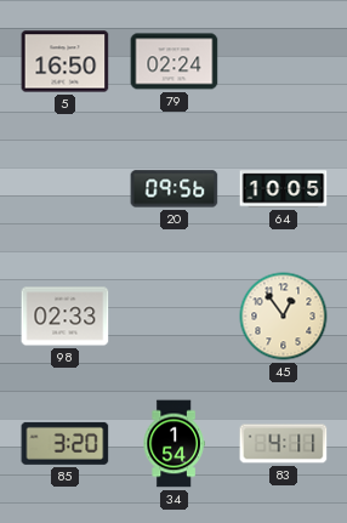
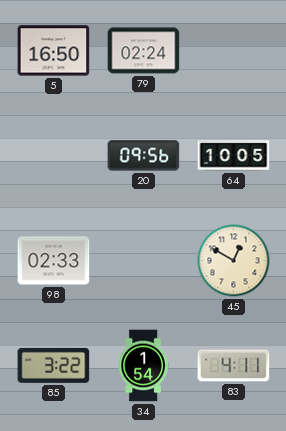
45: 12:54 -> 12:50 (234, 261)
85: 3:20 -> 3:22 (54, 365)
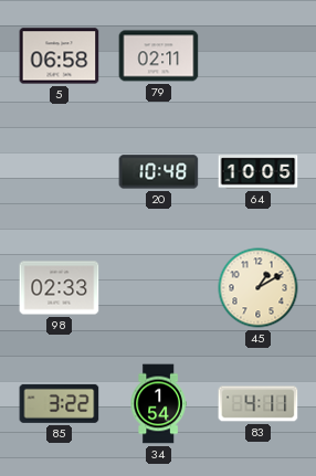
5: 16:50 -> 06:58 (60, 56)
79: 02:24 -> 02:11 (159, 56)
20: 09:56 -> 10:48 (159, 172)
45: 12:50 -> 1:10 (259, 288)
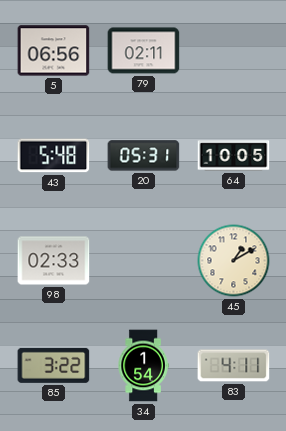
5: 06:58 -> 06:56 (54, 51)
43: none -> 5:48 (54, 156)
20: 10:48 -> 05:31 (144, 156)
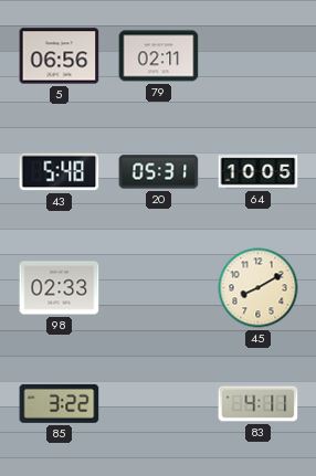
45: 1:10 -> 8:10 (259, 288)
34: 1:54 -> none (143, 366)
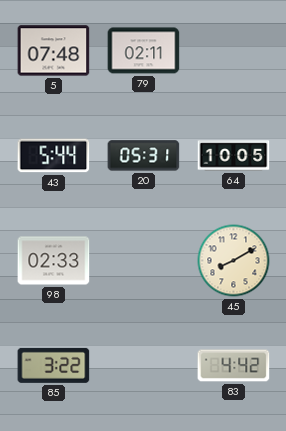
5: 06:56 -> 07:48 (54, 51)
43: 5:48 -> 5:44 (54, 156)
83: 4:11 -> 4:42 (234, 366)
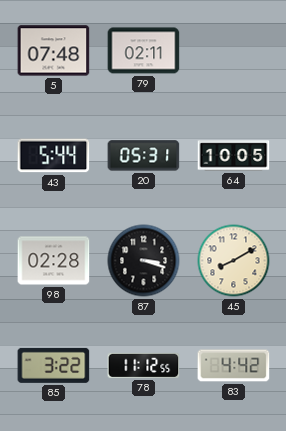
98: 02:33 -> 02:28 (54, 261)
87: none -> 3:18 (144, 261)
78: none -> 11:12 (144, 365)
